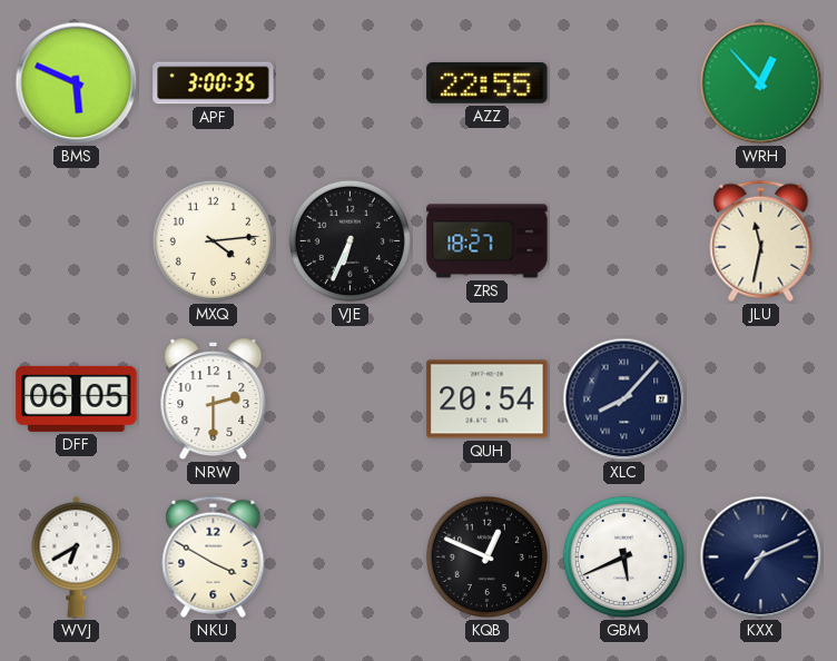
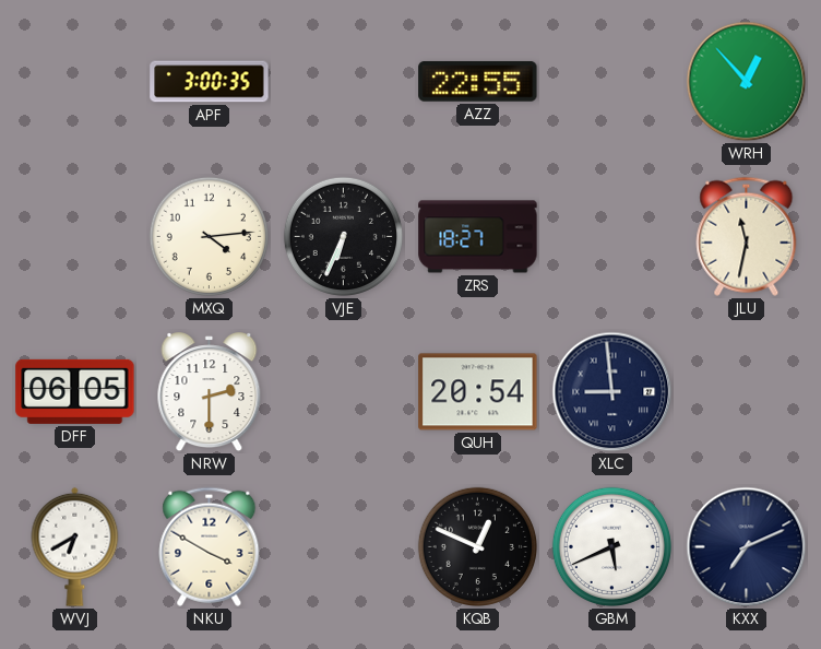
BMS: 5:49 -> none (77, 83)
XLC: 8:07 -> 8:59 (612, 392)
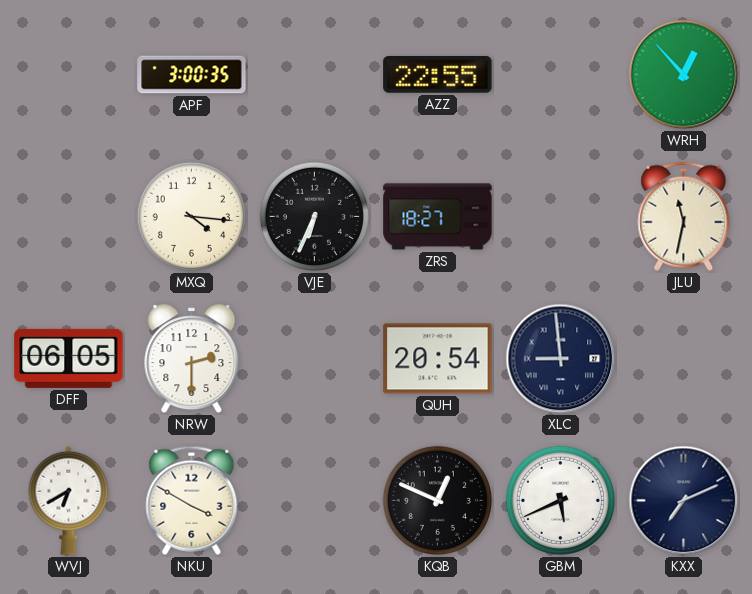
MXQ: 4:14 -> 4:16 (191, 216)
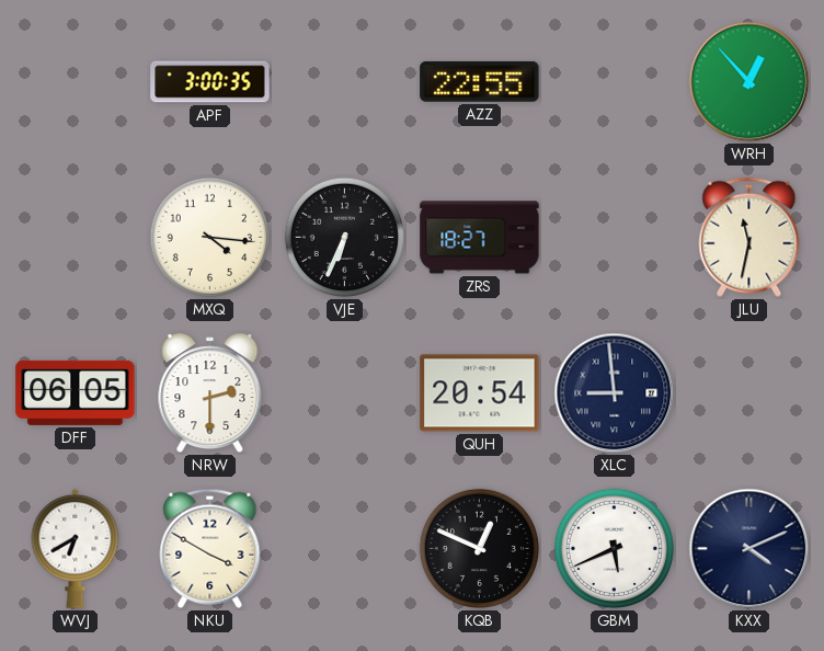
KXX: 7:11 -> 4:11 (749, 549)
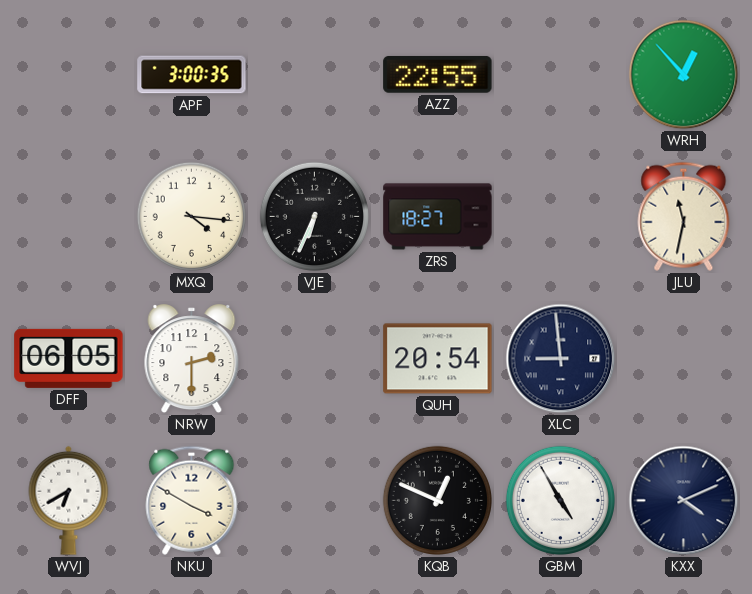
GBM: 5:41 -> 4:55 (560, 500)
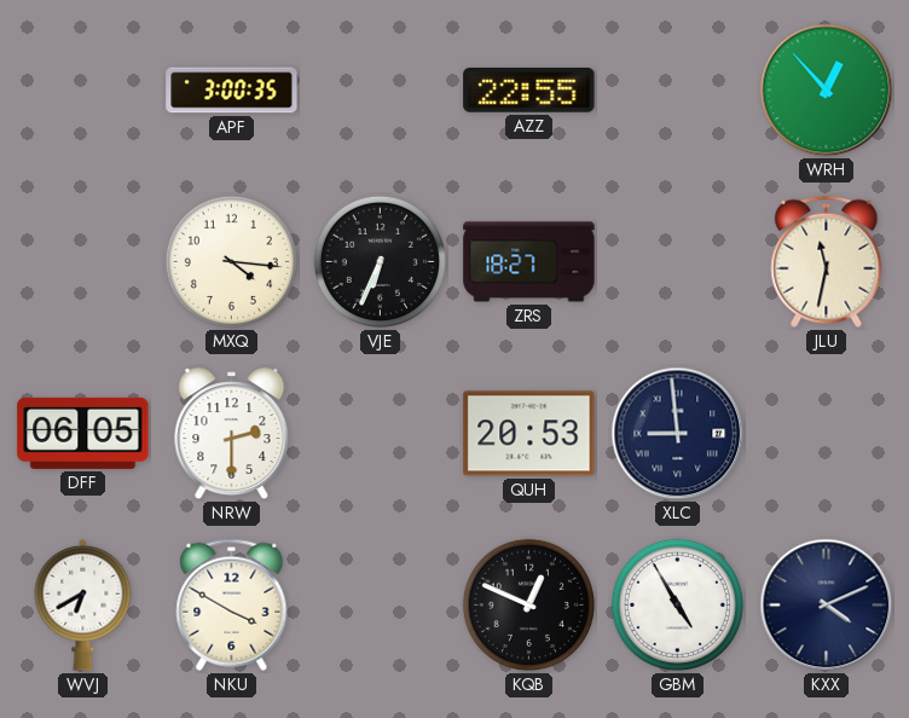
QUH: 20:54 -> 20:53 (529, 434)
